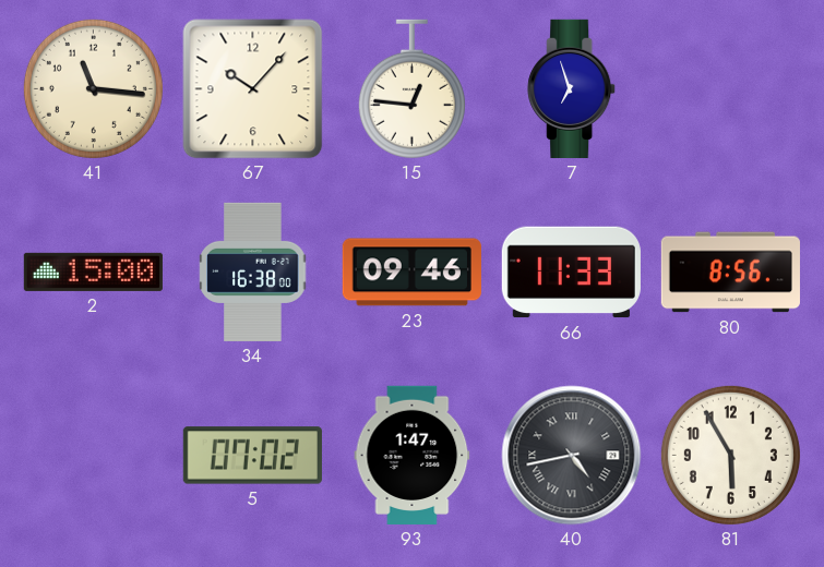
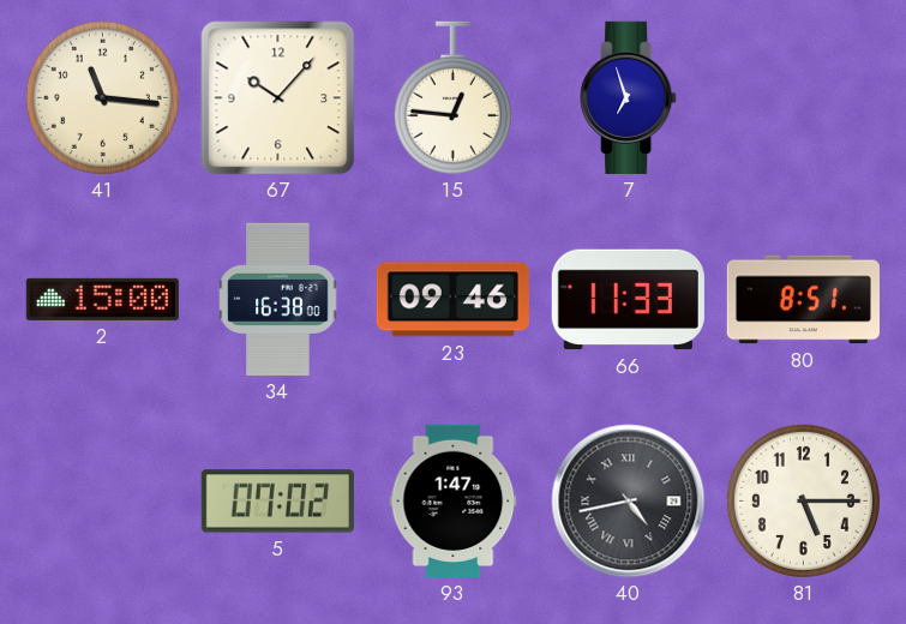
80: 8:56 -> 8:51 (803, 300)
81: 5:55 -> 5:15 (803, 500)
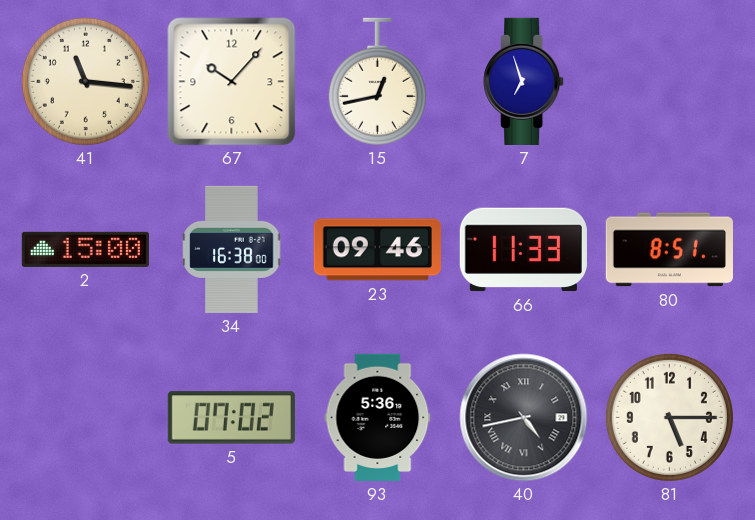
15: 12:46 -> 12:43 (377, 82)
93: 1:47 -> 5:36 (378, 417)
